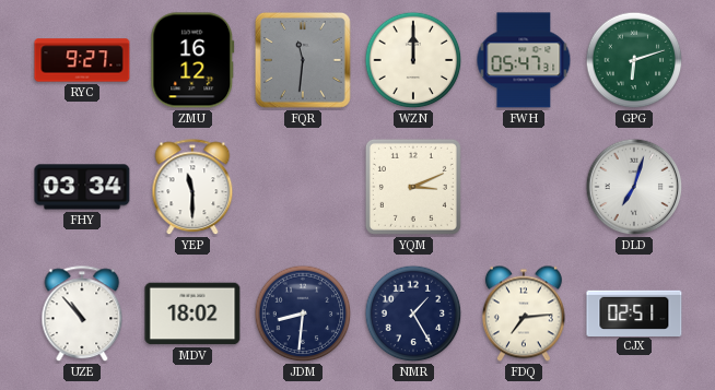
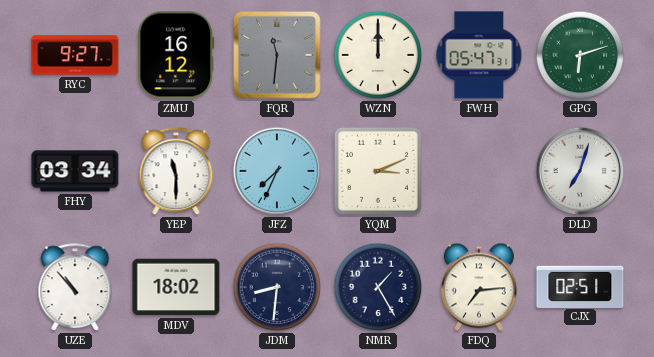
JFZ: none -> 7:34 (277, 171)
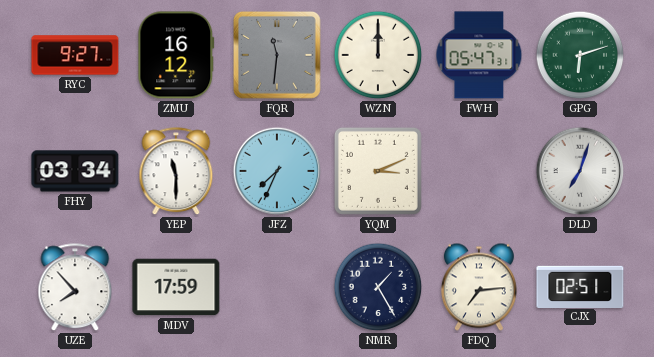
UZE: 10:53 -> 7:53 (75, 288)
MDV: 18:02 -> 17:59 (176, 287)
JDM: 8:31 -> none (277, 287)
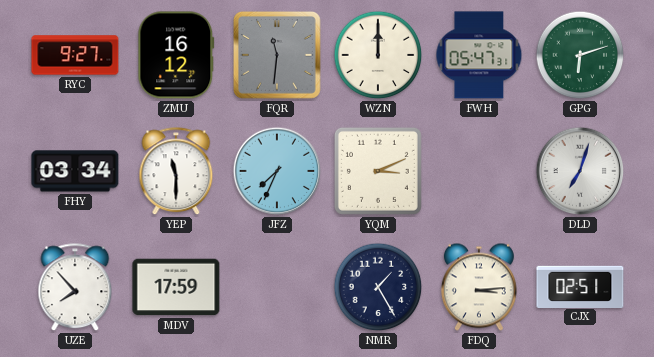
FDQ: 7:14 -> 3:14 (479, 287)
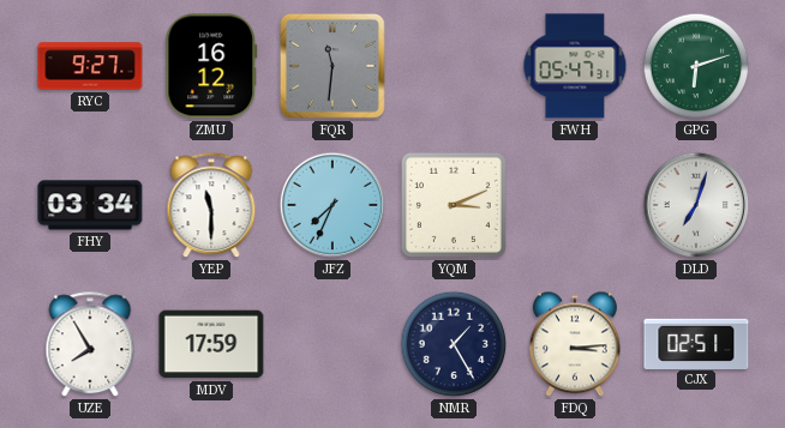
WZN: 12:00 -> none (378, 55)
UZE: 7:53 -> 7:55 (90, 345)
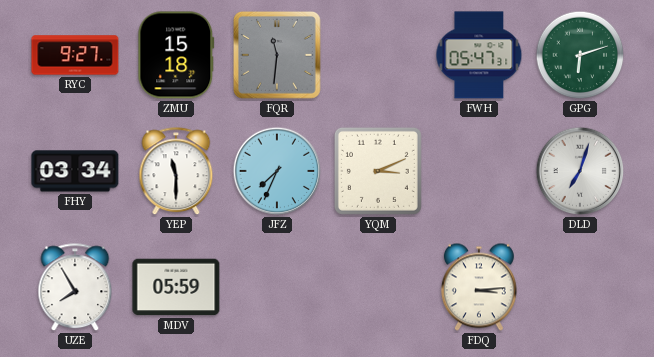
ZMU: 16:12 -> 15:18 (176, 55)
MDV: 17:59 -> 05:59 (176, 287)
NMR: 1:25 -> none (454, 344)
CJX: 02:51 -> none (696, 343)
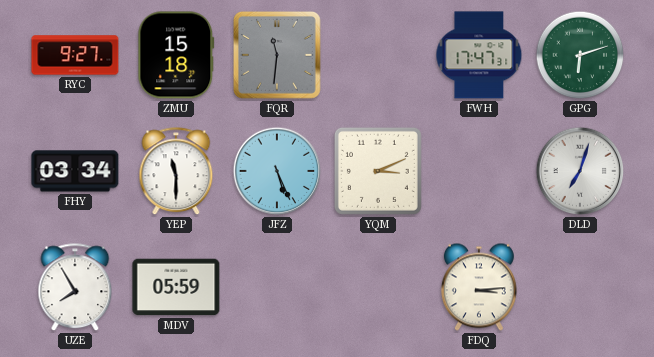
FWH: 05:47 -> 17:47 (479, 55)
JFZ: 7:34 -> 5:26 (277, 171)
